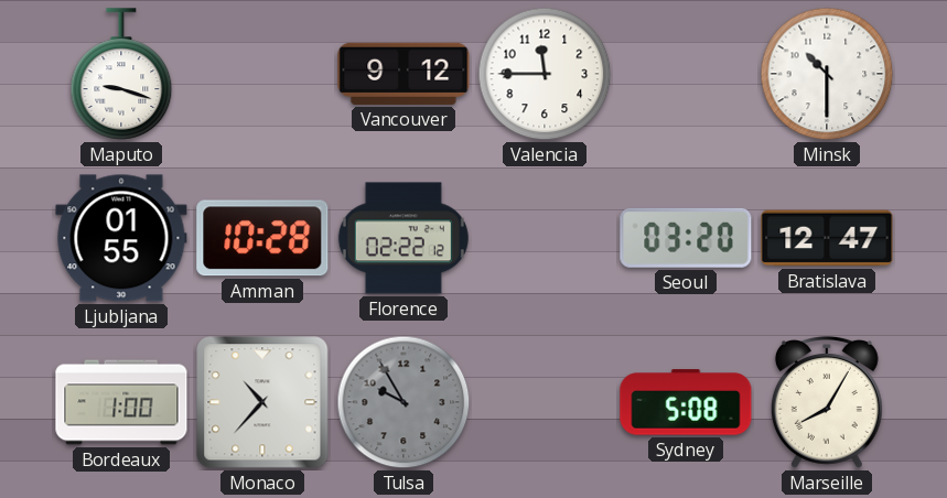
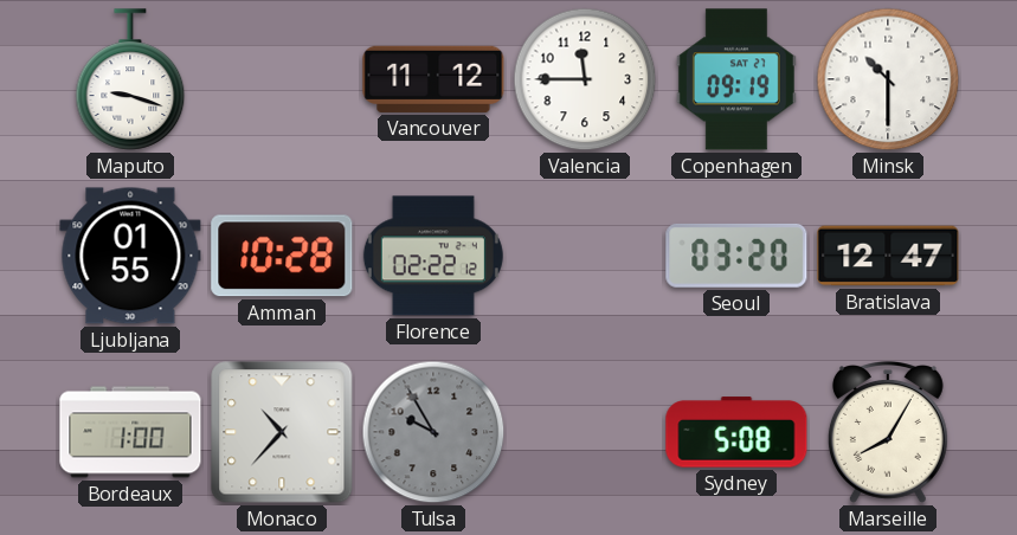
Vancouver: 9:12 -> 11:12 (433, 79)
Copenhagen: none -> 09:19 (736, 79)
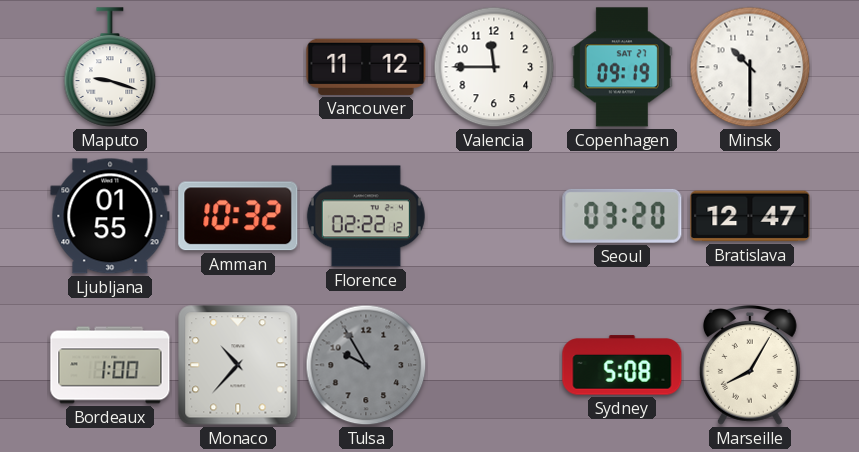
Amman: 10:28 -> 10:32 (238, 216)
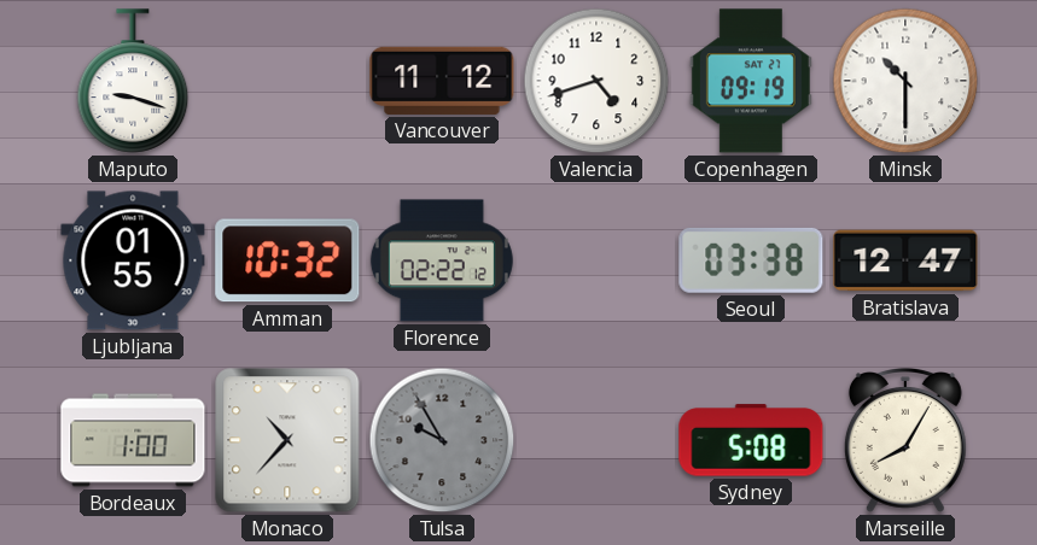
Valencia: 11:45 -> 4:42 (596, 81)
Seoul: 03:20 -> 03:38 (751, 260)
